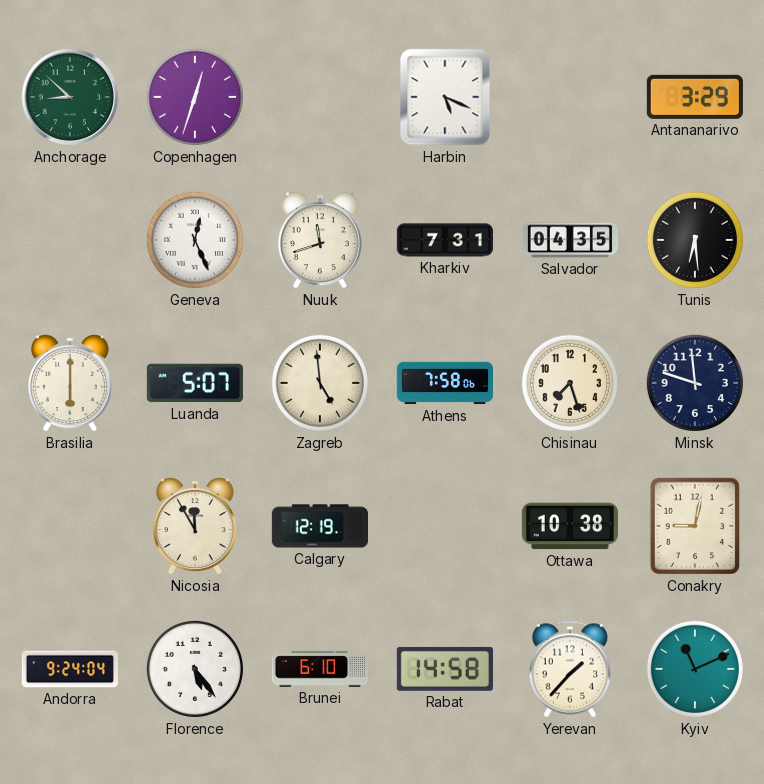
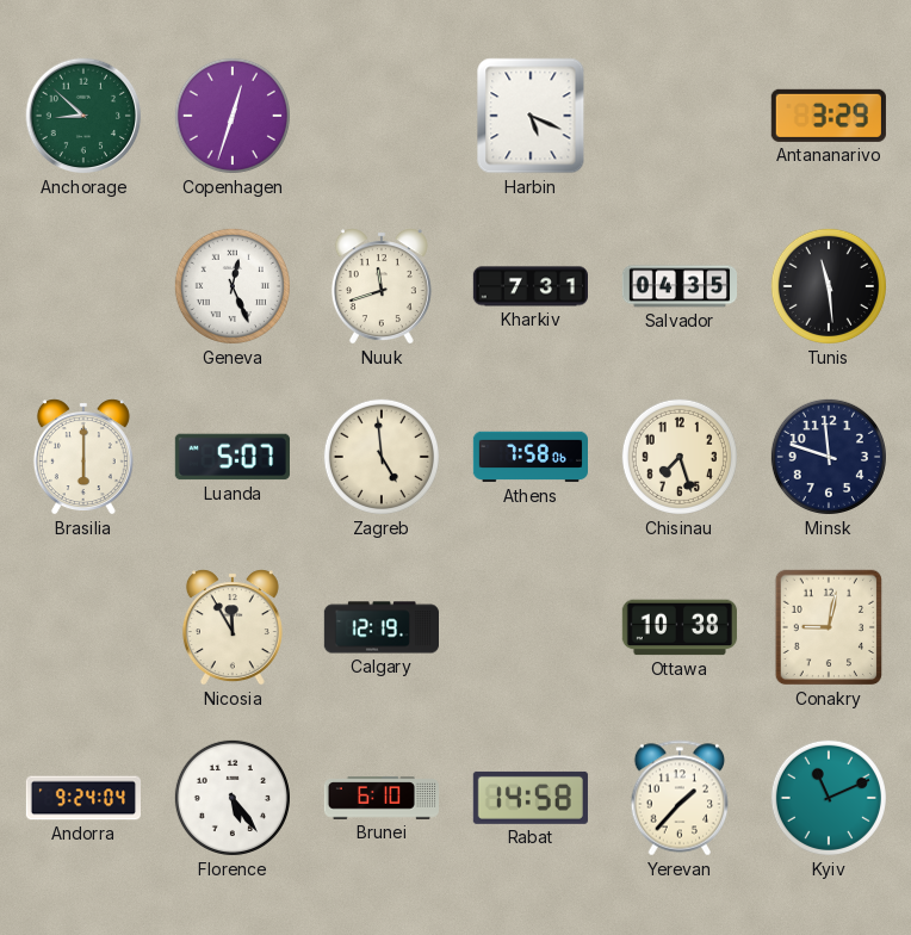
Tunis: 6:29 -> 11:29 (829, 286)
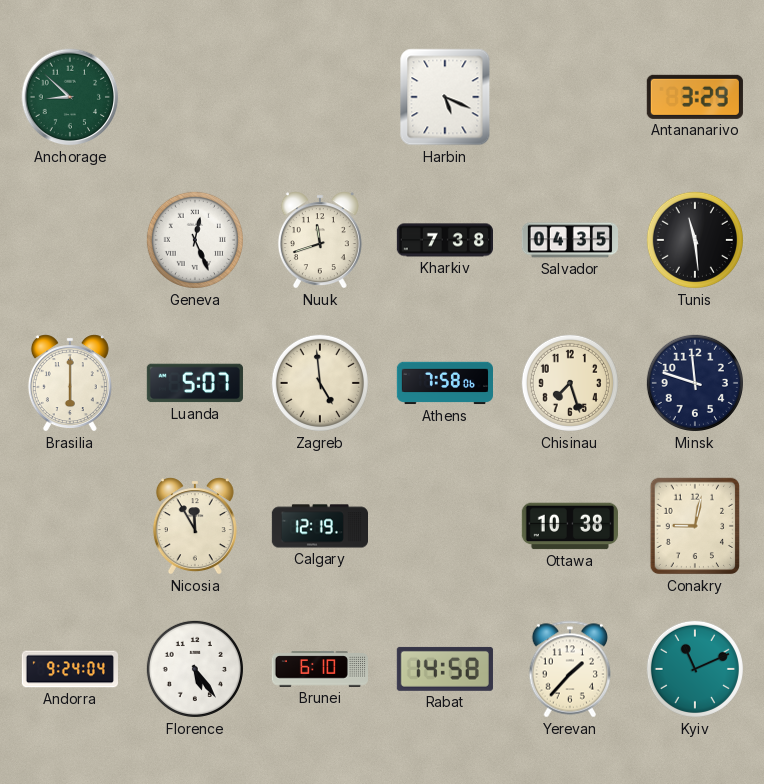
Copenhagen: 12:33 -> none (233, 116)
Kharkiv: 7:31 -> 7:38 (444, 240)
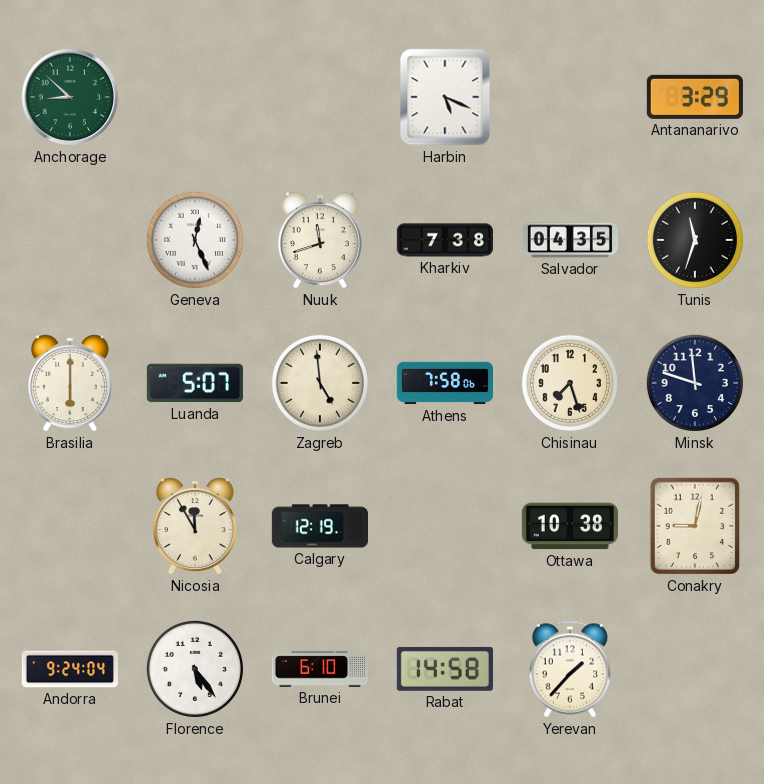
Tunis: 11:29 -> 11:33 (695, 240)
Kyiv: 11:11 -> none (695, 669)
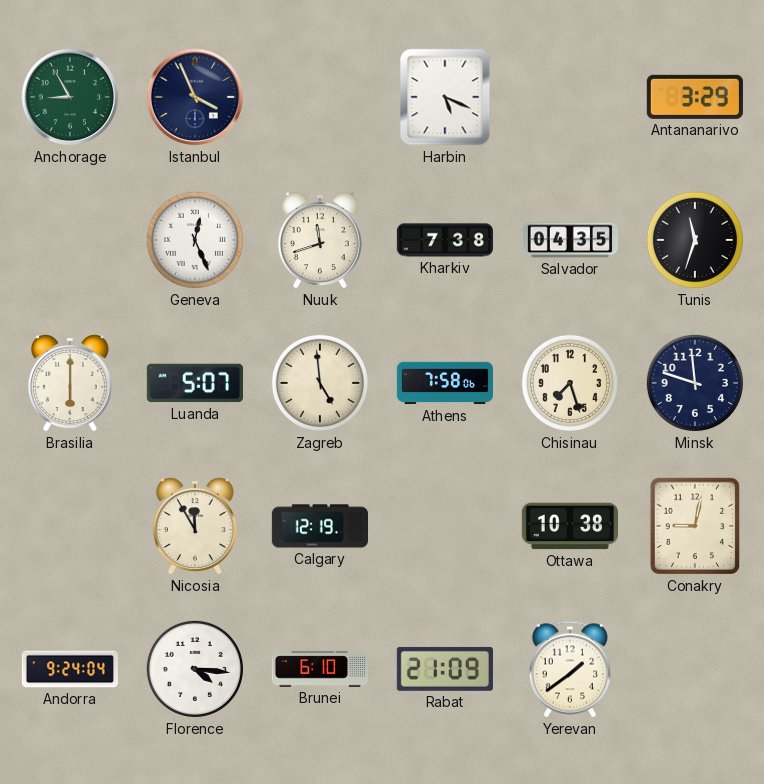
Anchorage: 8:52 -> 8:55 (70, 97)
Istanbul: none -> 3:56 (195, 97)
Florence: 5:24 -> 4:16 (195, 669)
Rabat: 14:58 -> 21:09 (445, 669)
Yerevan: 1:37 -> 1:39 (570, 669)
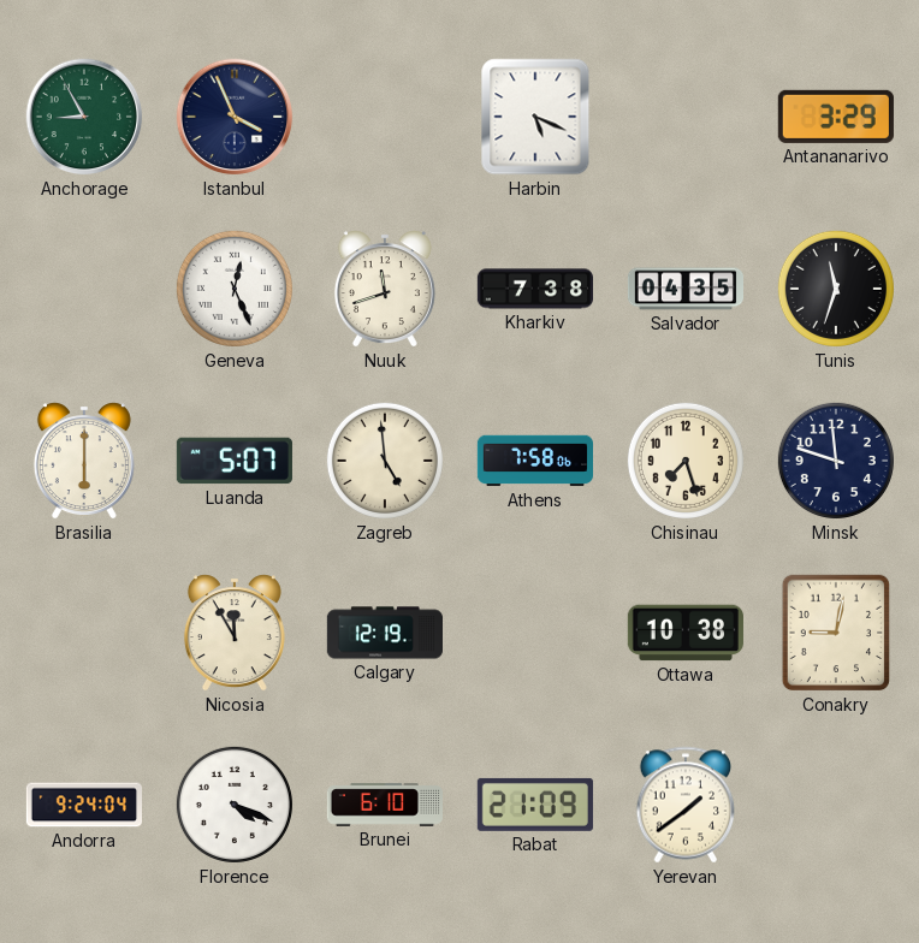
Florence: 4:16 -> 4:19 (235, 805)
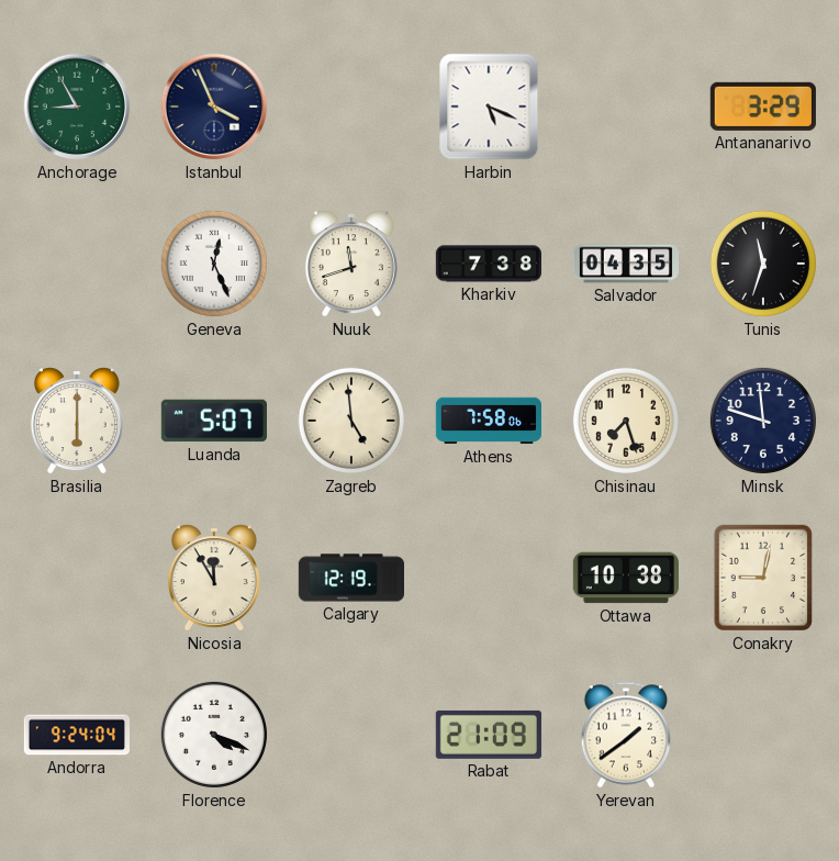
Brunei: 6:10 -> none (384, 805)
